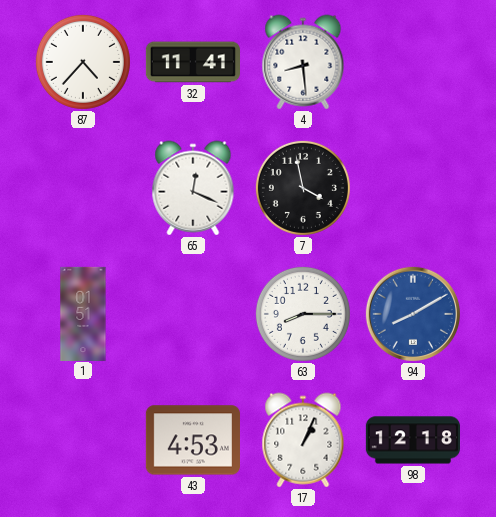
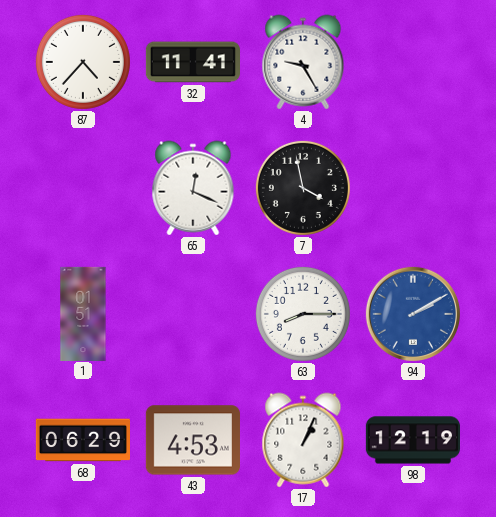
4: 8:29 -> 9:25 (303, 62)
94: 8:10 -> 2:10 (413, 314)
68: none -> 06:29 (82, 440)
98: 12:18 -> 12:19 (412, 440)
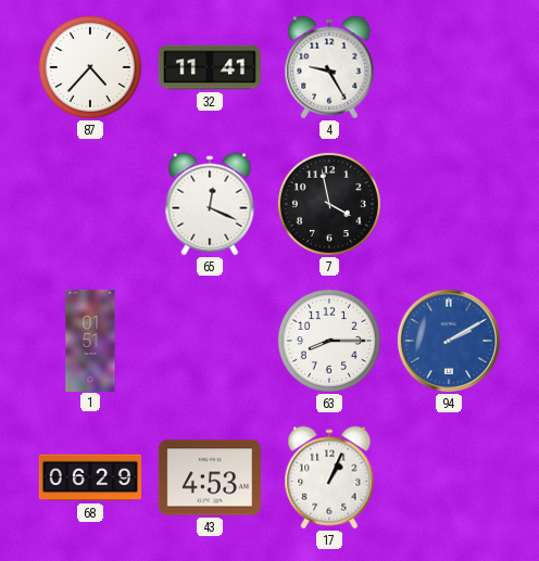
98: 12:19 -> none (412, 440)
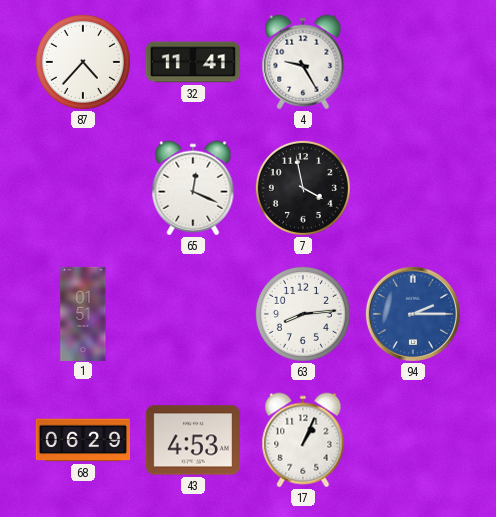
63: 8:15 -> 8:14 (303, 314)
94: 2:10 -> 2:15 (413, 314)
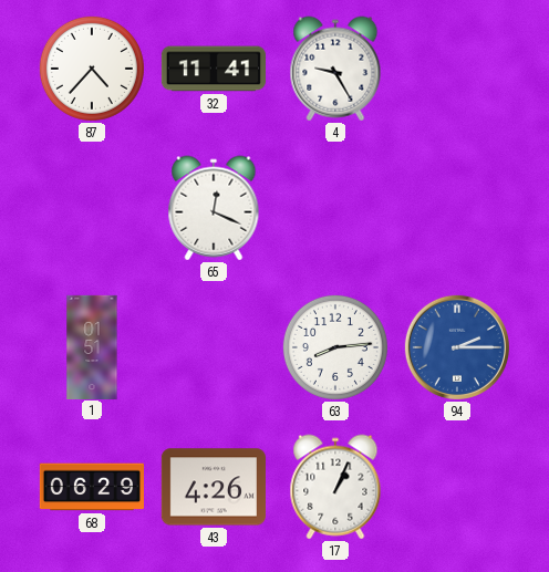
7: 3:58 -> none (303, 188)
43: 4:53 -> 4:26 (214, 487)
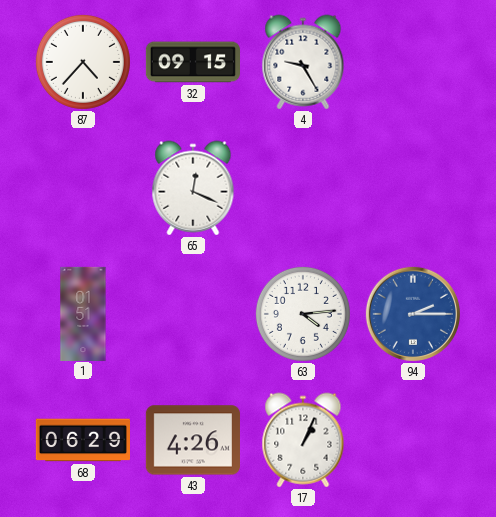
32: 11:41 -> 09:15 (192, 62)
63: 8:14 -> 4:14 (303, 314)
